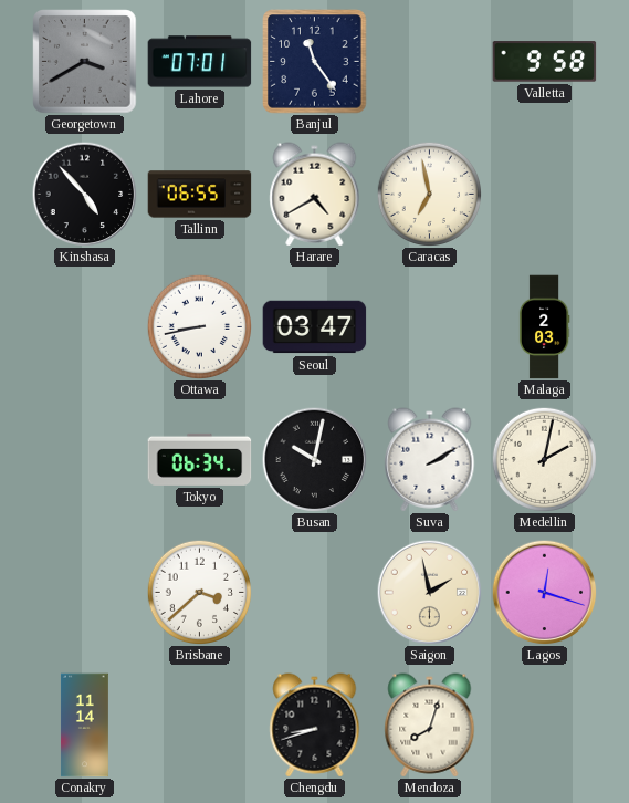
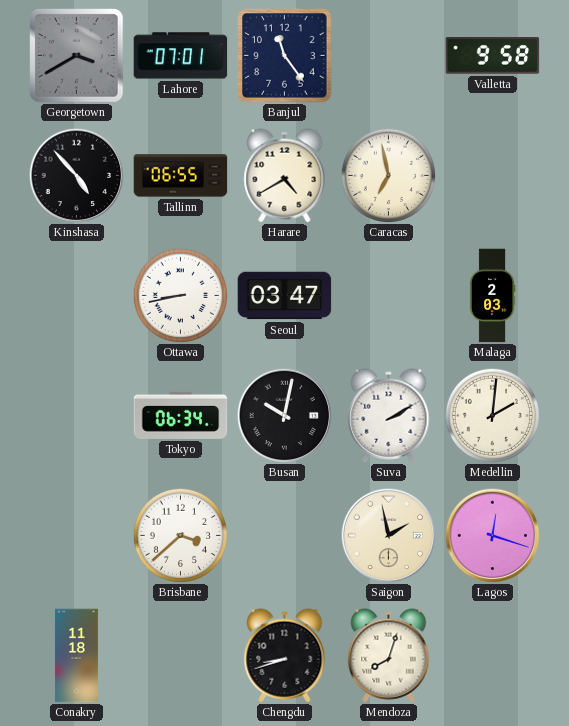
Medellin: 2:02 -> 2:01 (492, 415)
Conakry: 11:14 -> 11:18 (76, 656)
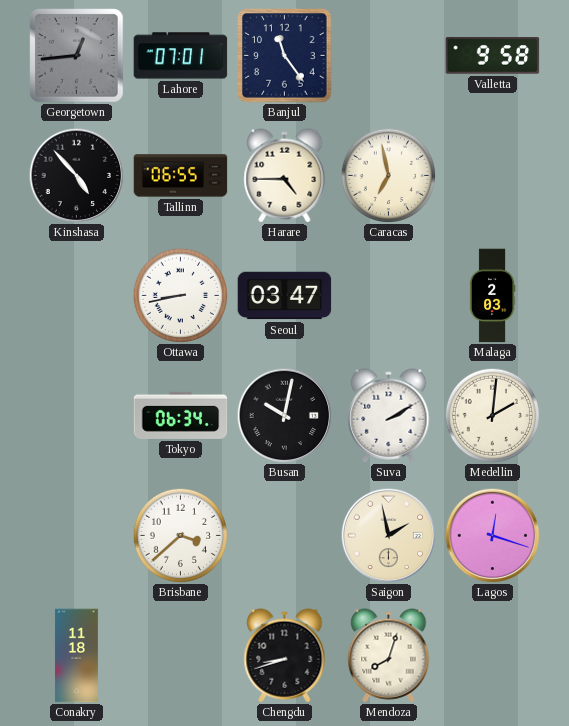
Georgetown: 3:40 -> 12:44 (77, 56)
Harare: 4:40 -> 4:45 (285, 176)
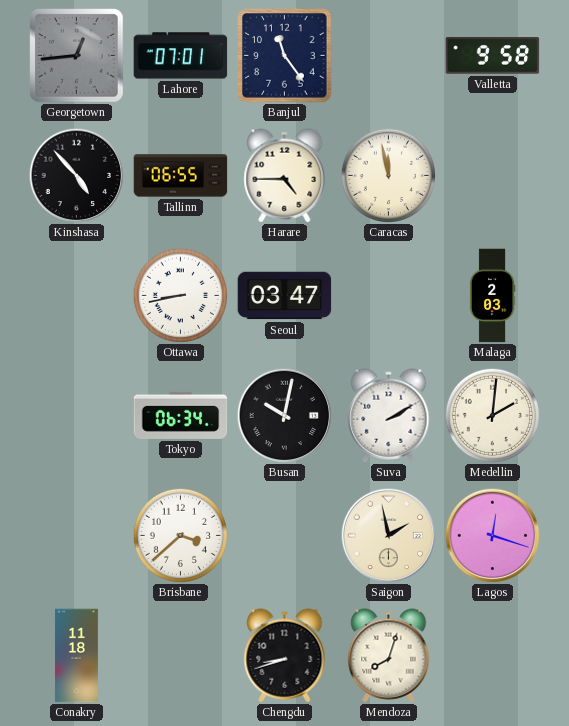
Caracas: 6:58 -> 11:58 (388, 175)
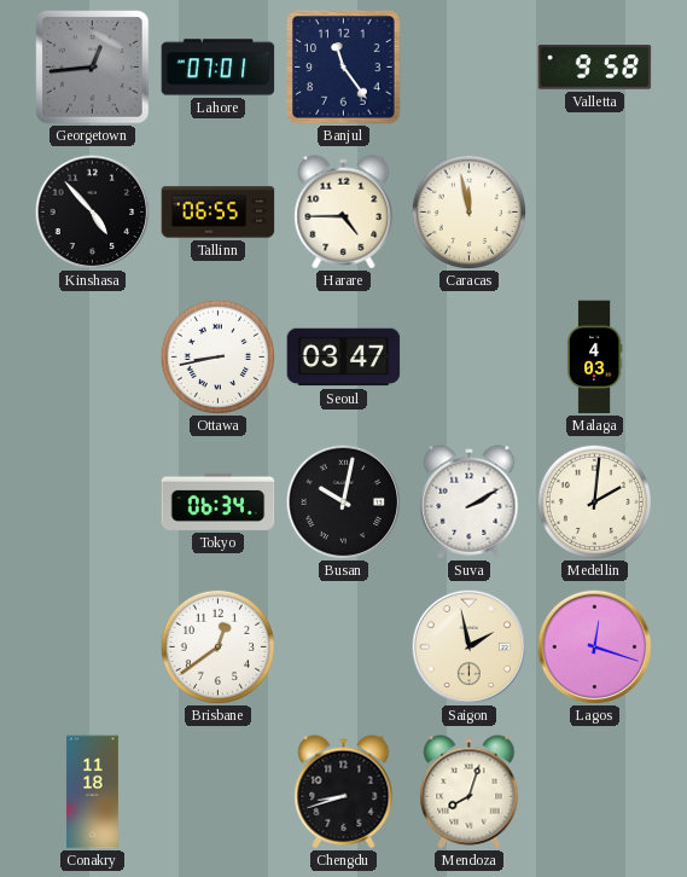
Malaga: 2:03 -> 4:03 (594, 358)
Brisbane: 3:38 -> 12:39 (217, 646)
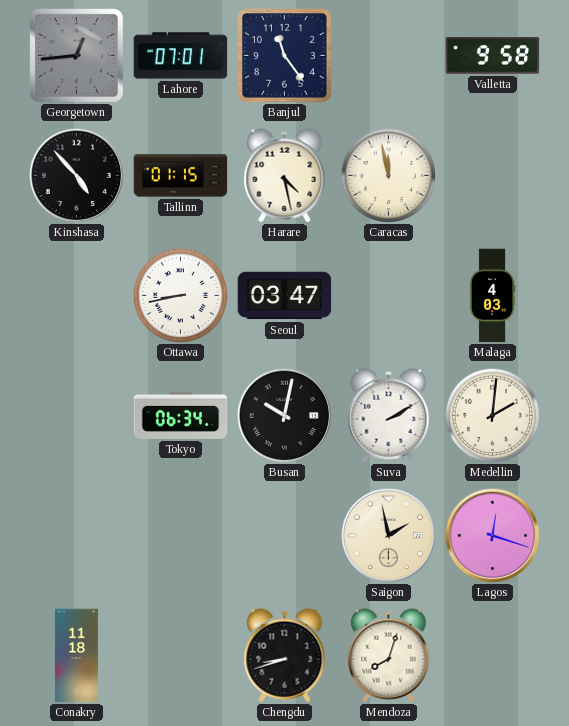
Tallinn: 06:55 -> 01:15 (181, 176)
Harare: 4:45 -> 4:28 (285, 176)
Brisbane: 12:39 -> none (217, 646)
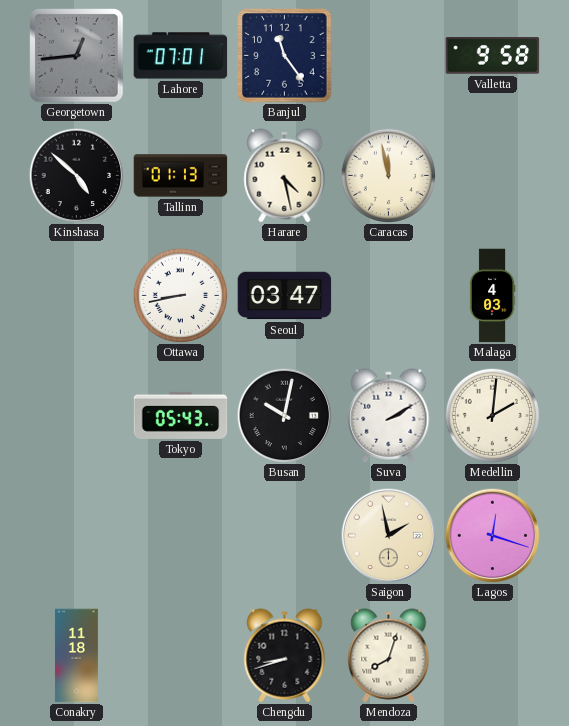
Kinshasa: 4:53 -> 4:52 (76, 175)
Tallinn: 01:15 -> 01:13 (181, 176)
Tokyo: 06:34 -> 05:43 (181, 415)
